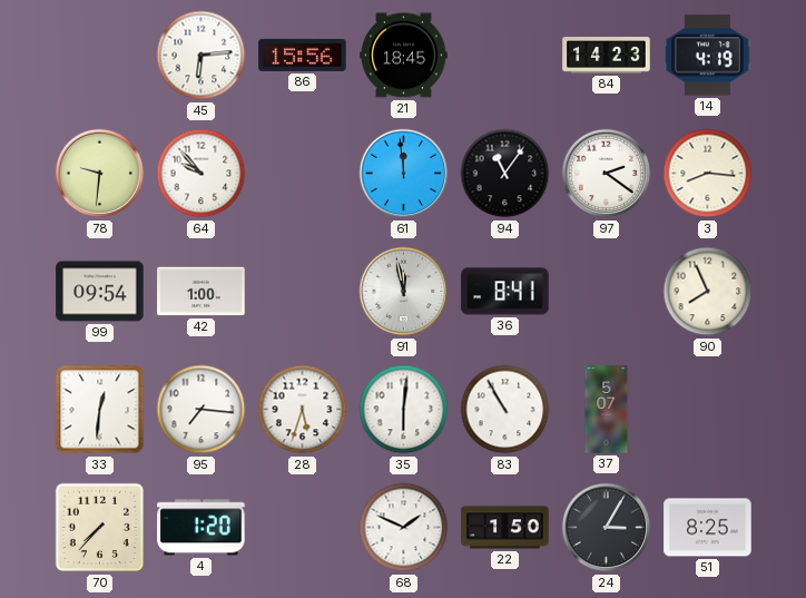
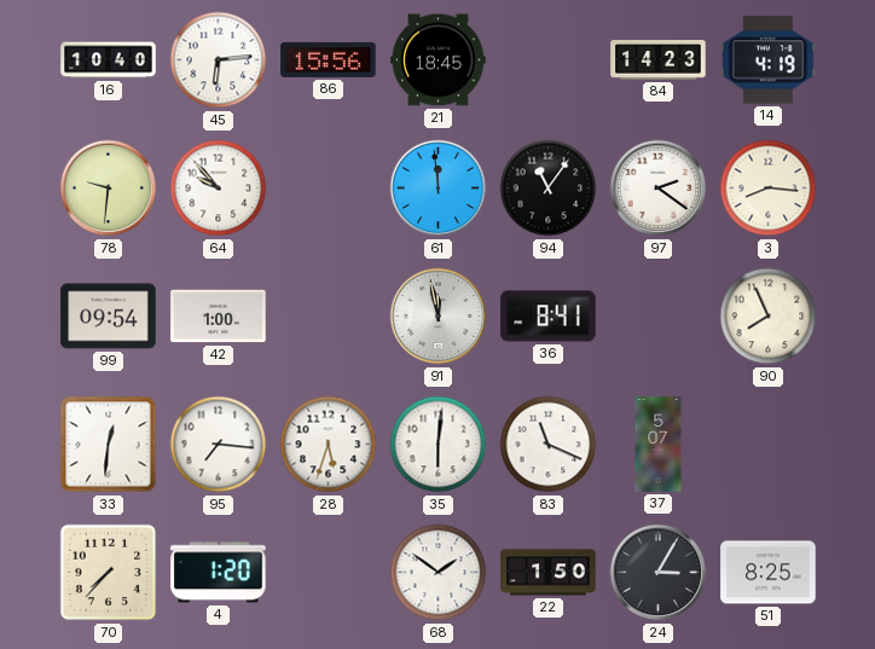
16: none -> 10:40 (109, 60)
83: 10:55 -> 11:19 (549, 445)
68: 1:49 -> 1:51 (439, 573)
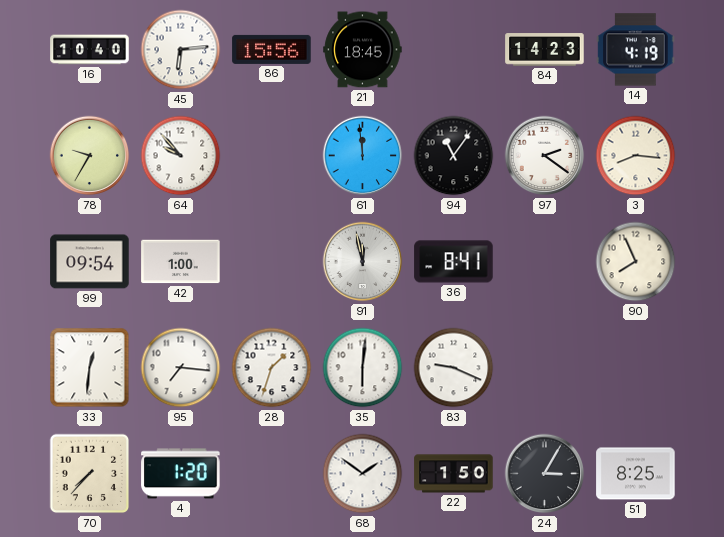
78: 9:31 -> 9:35 (90, 156)
28: 5:33 -> 1:33 (272, 368)
83: 11:19 -> 9:19 (454, 368)
37: 5:07 -> none (659, 445)
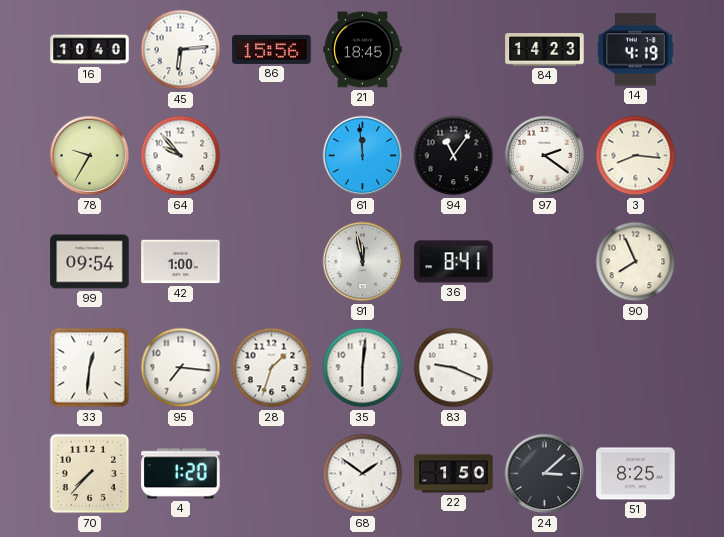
24: 3:05 -> 3:08 (545, 474)
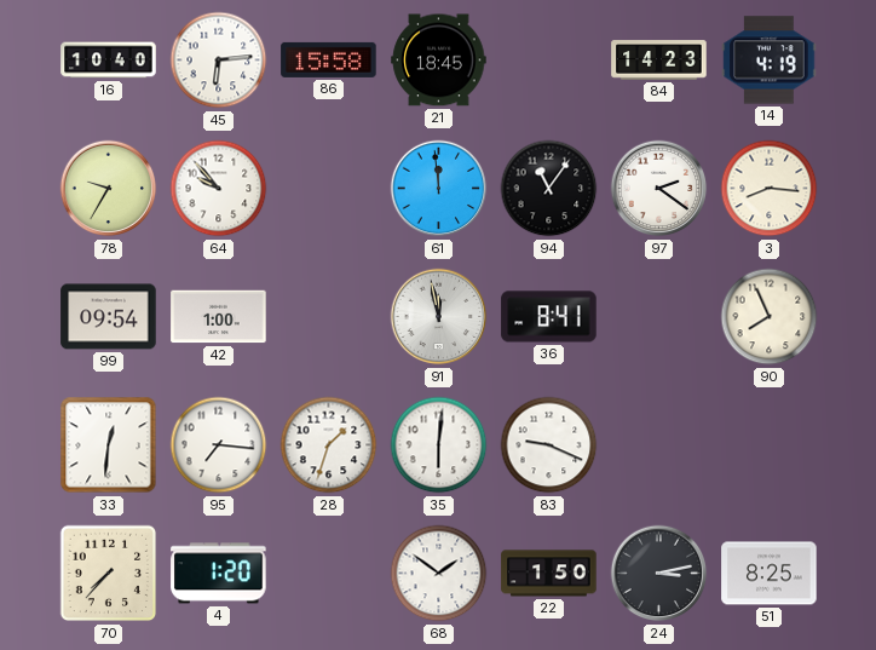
86: 15:56 -> 15:58 (329, 59)
24: 3:08 -> 3:13 (659, 574)
